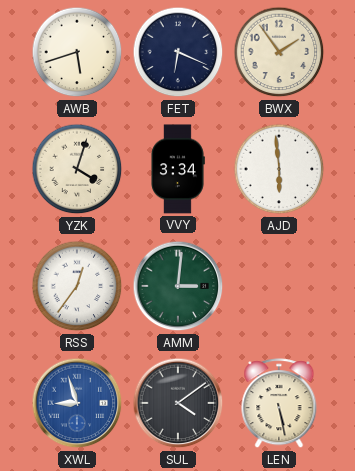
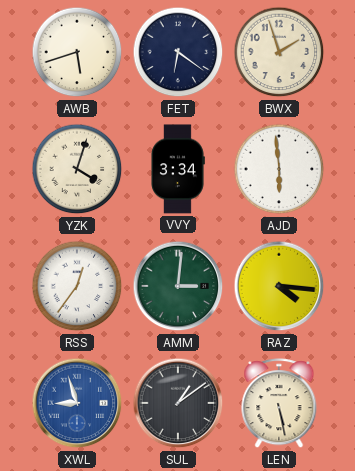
FET: 6:19 -> 6:21 (178, 52)
BWX: 1:54 -> 1:57 (279, 52)
RAZ: none -> 4:16 (279, 286)
SUL: 4:09 -> 1:09 (178, 403)
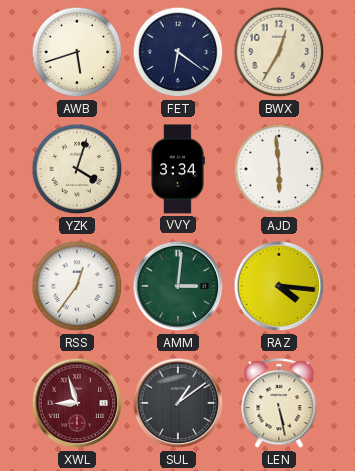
BWX: 1:57 -> 12:35 (279, 52)
XWL dial: blue -> burgundy (77, 403)
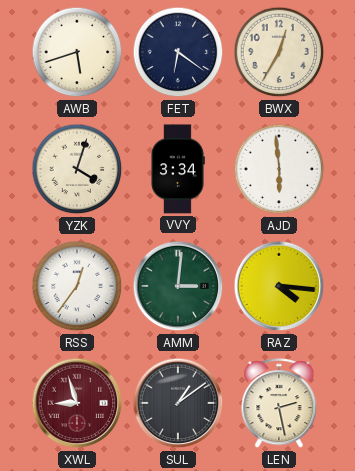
LEN: 5:28 -> 2:28 (279, 404)
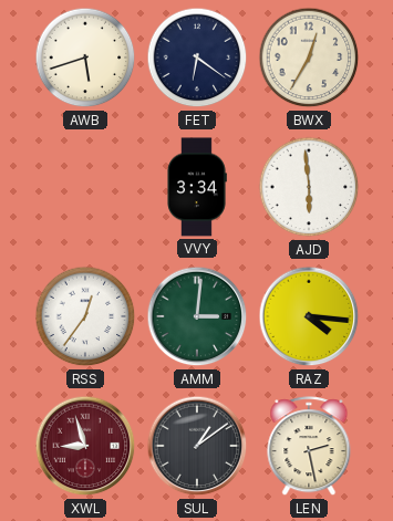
YZK: 4:03 -> none (77, 169)
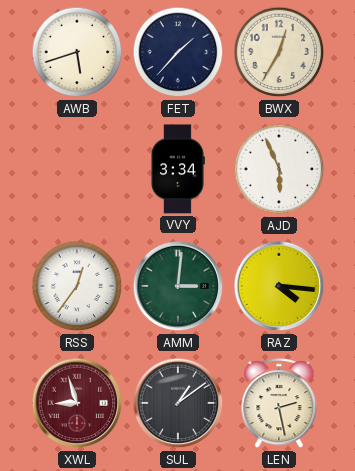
FET: 6:21 -> 1:37 (178, 52)
AJD: 5:59 -> 5:56 (279, 169)
